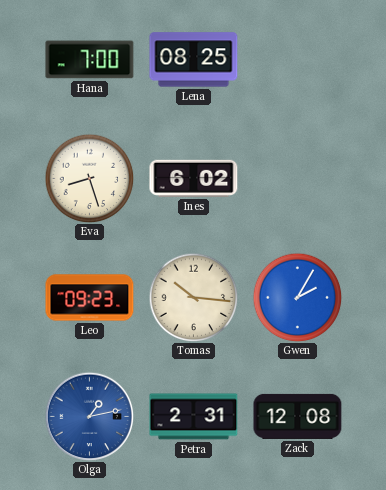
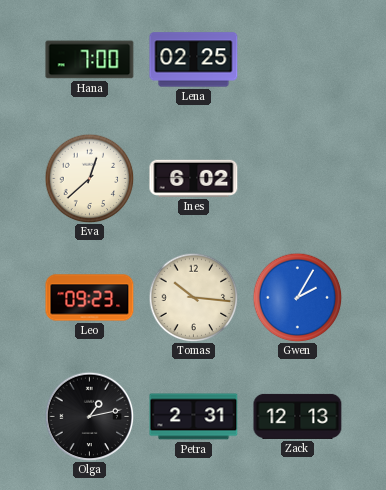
Lena: 08:25 -> 02:25 (194, 60)
Eva: 8:27 -> 12:38 (89, 178)
Olga dial: blue -> black (89, 416)
Zack: 12:08 -> 12:13 (298, 416)
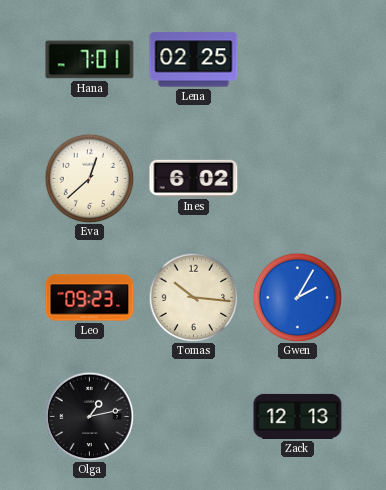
Hana: 7:00 -> 7:01 (90, 60)
Petra: 2:31 -> none (194, 417)
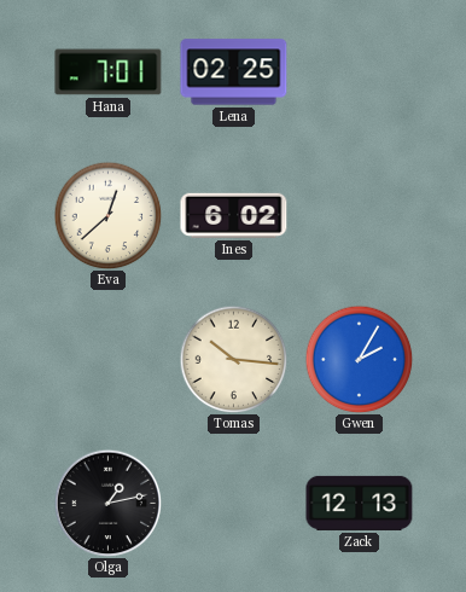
Leo: 09:23 -> none (90, 298)
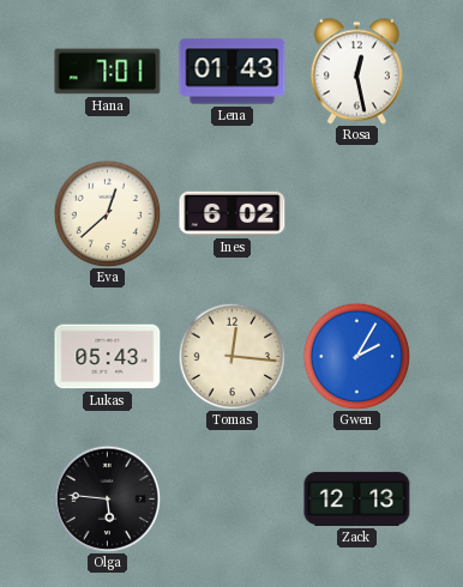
Lena: 02:25 -> 01:43 (233, 72)
Rosa: none -> 12:28 (356, 72)
Lukas: none -> 05:43 (108, 357)
Tomas: 10:16 -> 12:16 (231, 356)
Olga: 1:13 -> 5:46 (107, 498)
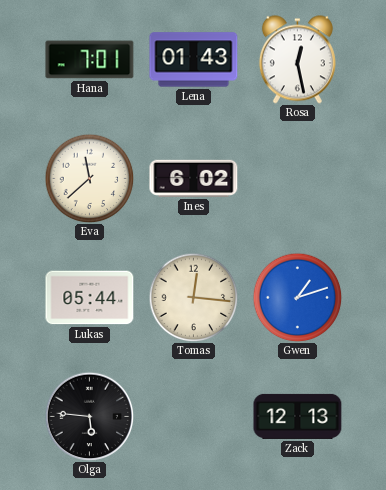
Eva: 12:38 -> 11:38 (89, 178)
Lukas: 05:43 -> 05:44 (90, 298)
Gwen: 2:05 -> 1:12 (297, 297)
